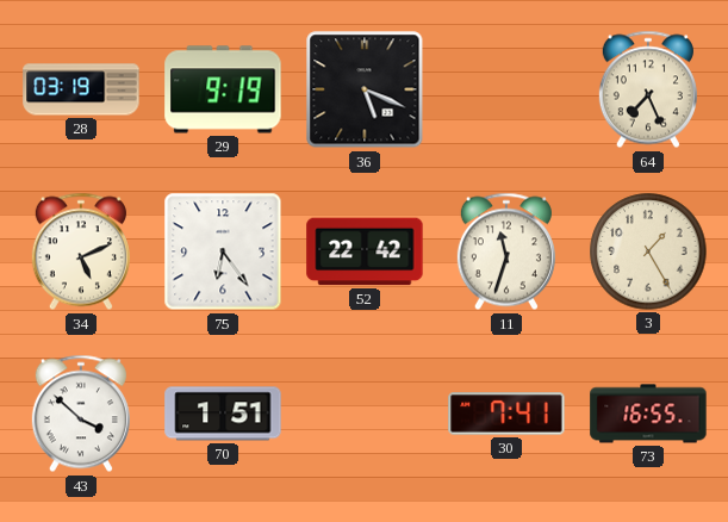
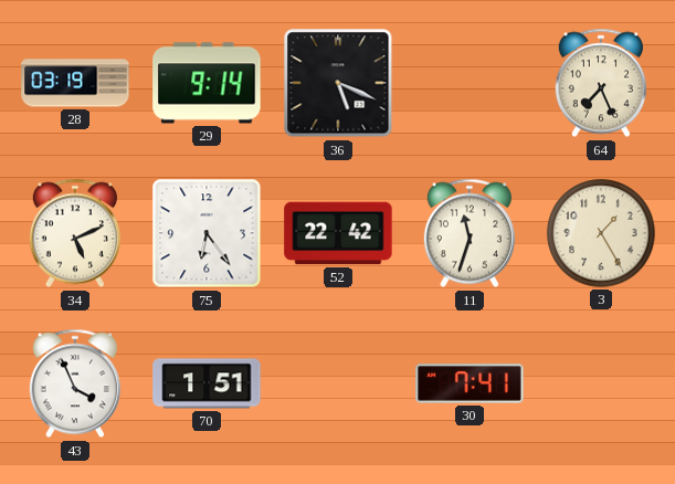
29: 9:19 -> 9:14 (207, 83)
43: 3:52 -> 3:56 (75, 383)
73: 16:55 -> none (648, 414)
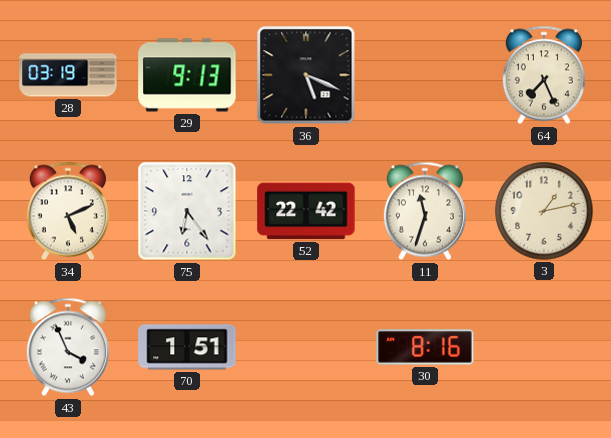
29: 9:14 -> 9:13 (187, 75)
3: 1:25 -> 1:13 (544, 211)
30: 7:41 -> 8:16 (425, 347)
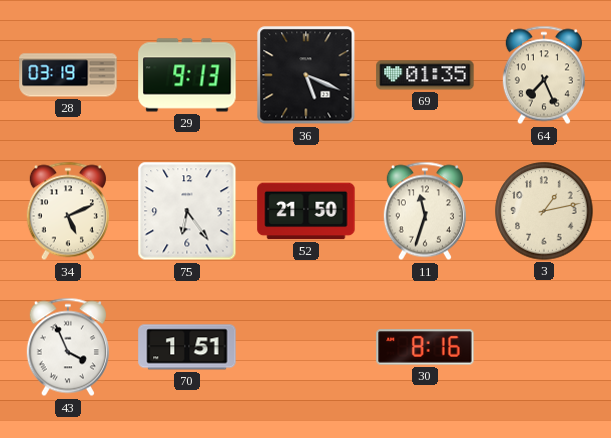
69: none -> 01:35 (425, 75)
52: 22:42 -> 21:50 (306, 211)
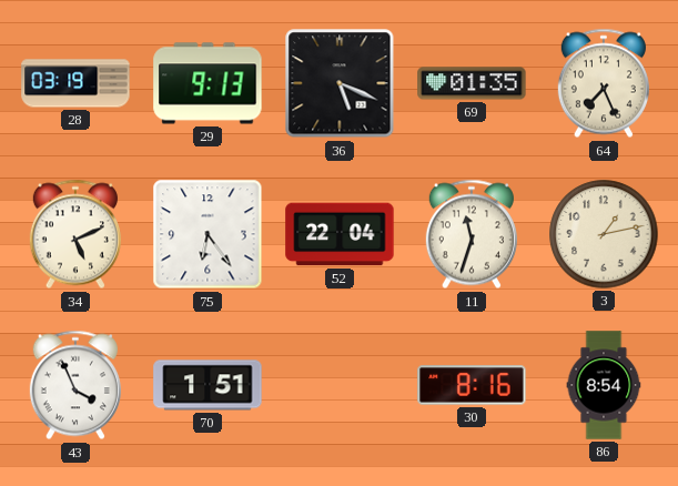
52: 21:50 -> 22:04 (340, 234)
86: none -> 8:54 (604, 385)
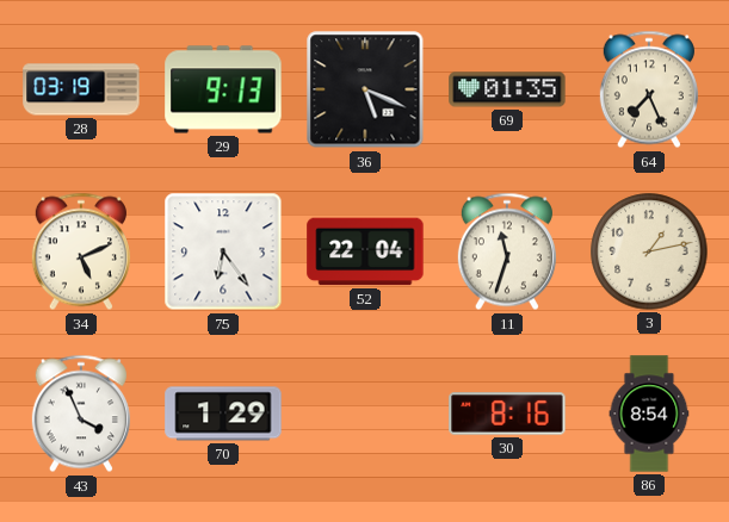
70: 1:51 -> 1:29 (223, 414)
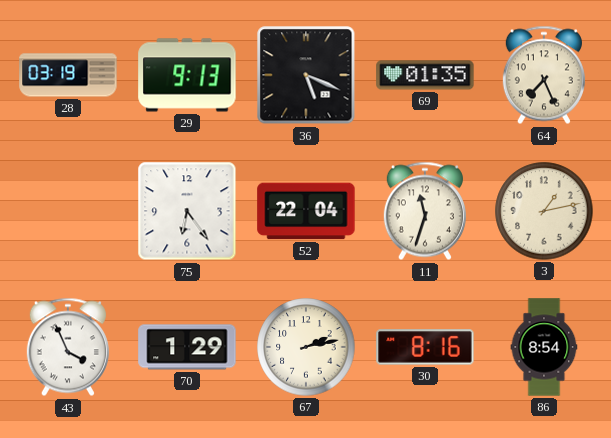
34: 5:11 -> none (81, 251)
67: none -> 2:13 (306, 347)
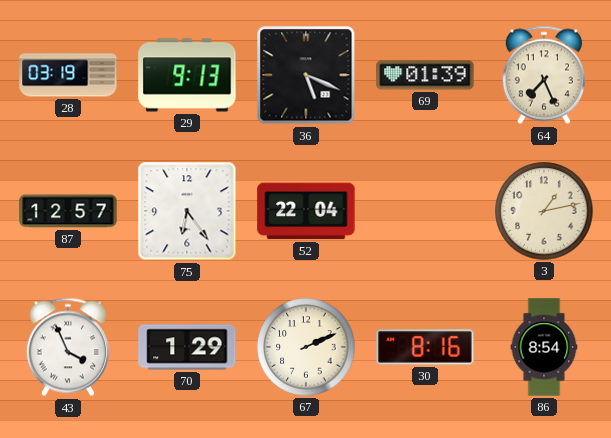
69: 01:35 -> 01:39 (425, 75)
87: none -> 12:57 (68, 211)
11: 11:33 -> none (425, 211)
67: 2:13 -> 2:11 (306, 347)
